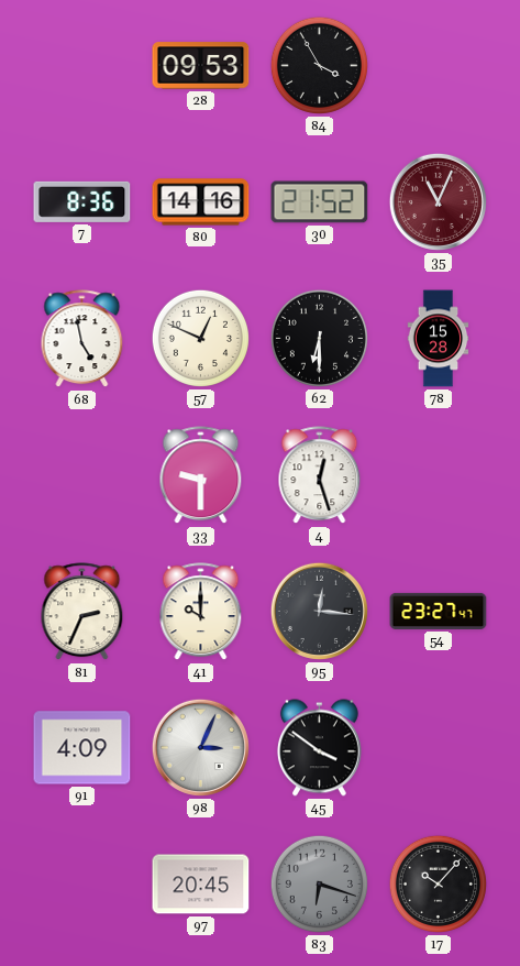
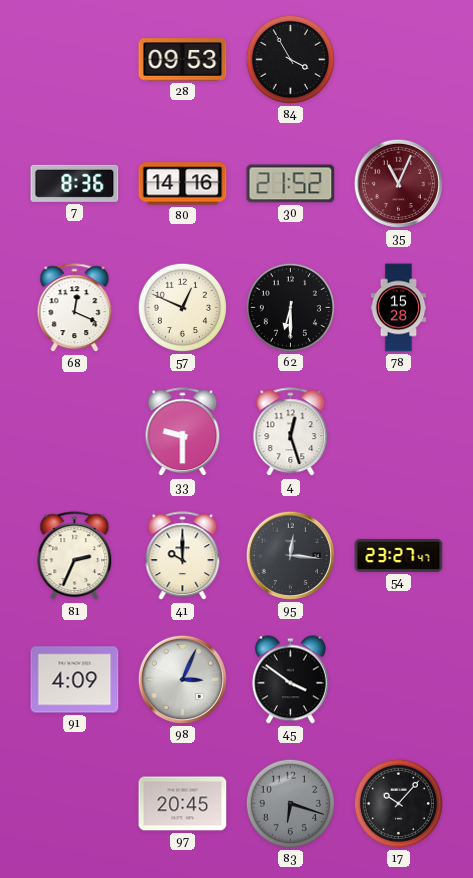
68: 4:58 -> 12:19 (75, 308)
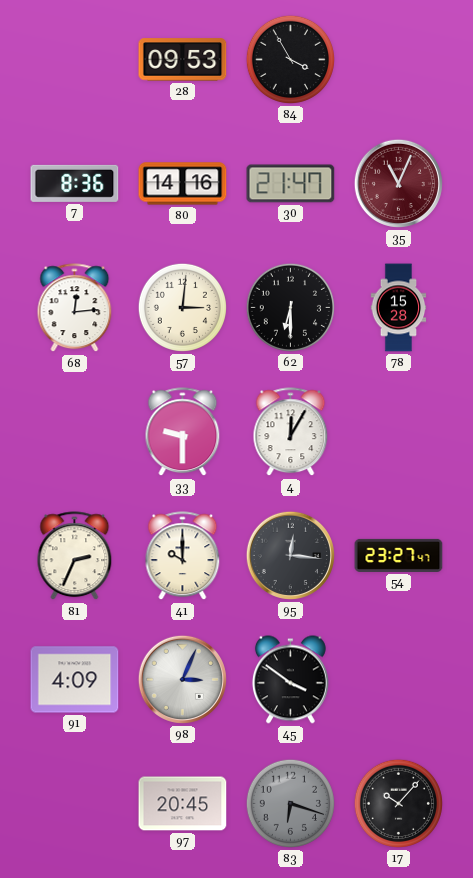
30: 21:52 -> 21:47 (291, 184)
68: 12:19 -> 12:14 (75, 308)
57: 12:49 -> 3:01 (182, 307)
4: 12:27 -> 12:05 (291, 432)
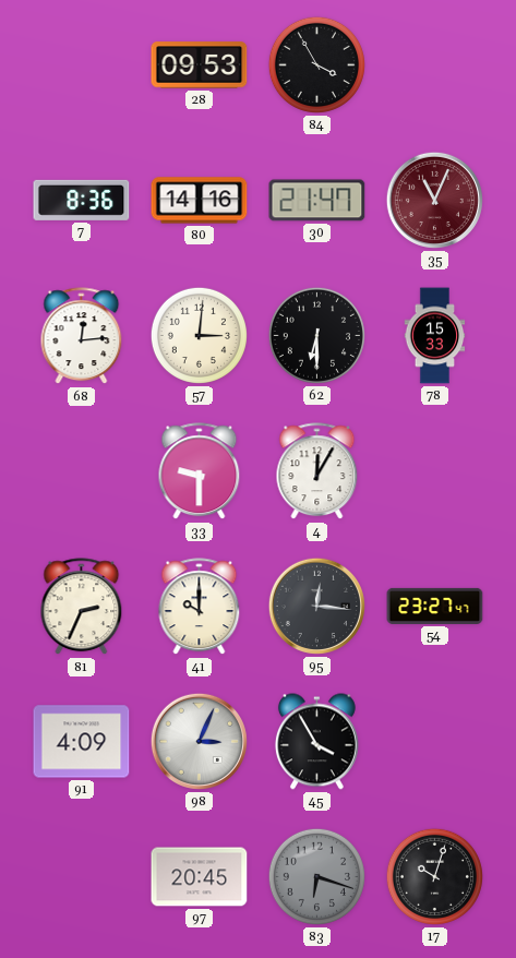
78: 15:28 -> 15:33 (435, 336)
45: 3:51 -> 3:55 (316, 742)
17: 10:07 -> 10:03 (434, 876)
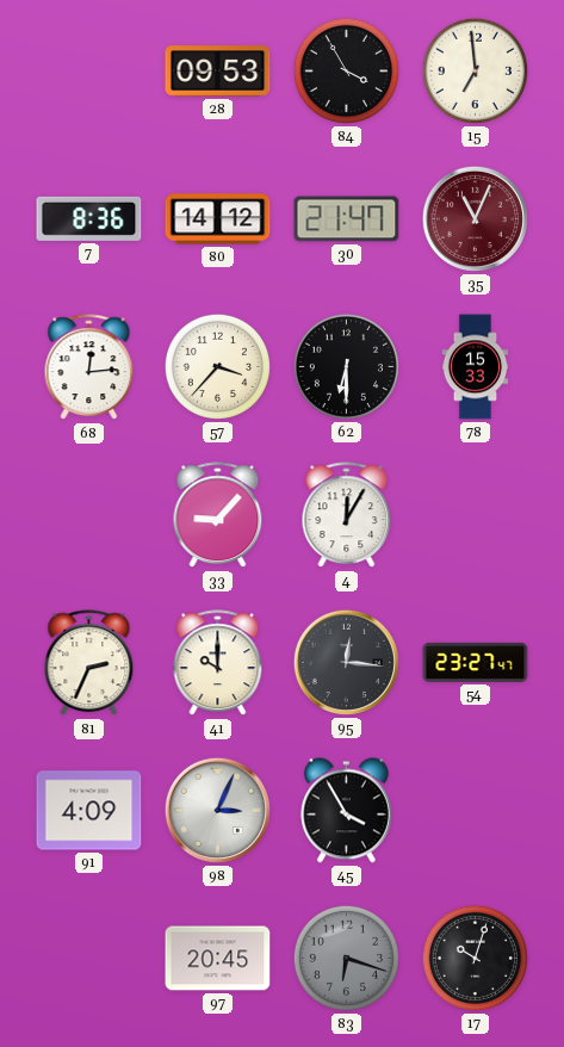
15: none -> 6:59 (475, 70)
80: 14:16 -> 14:12 (218, 219)
57: 3:01 -> 3:37 (217, 366)
33: 9:30 -> 9:07 (218, 515)
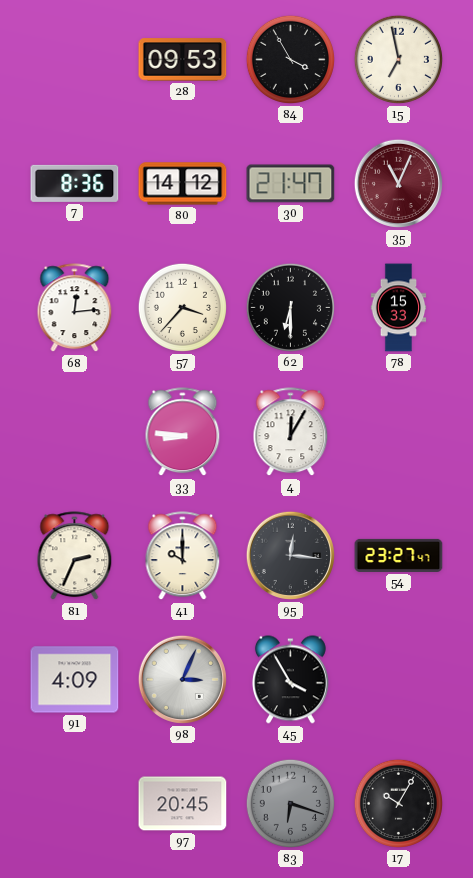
15: 6:59 -> 6:58 (398, 59)
33: 9:07 -> 8:46 (183, 432)
17: 10:03 -> 10:05 (398, 803)
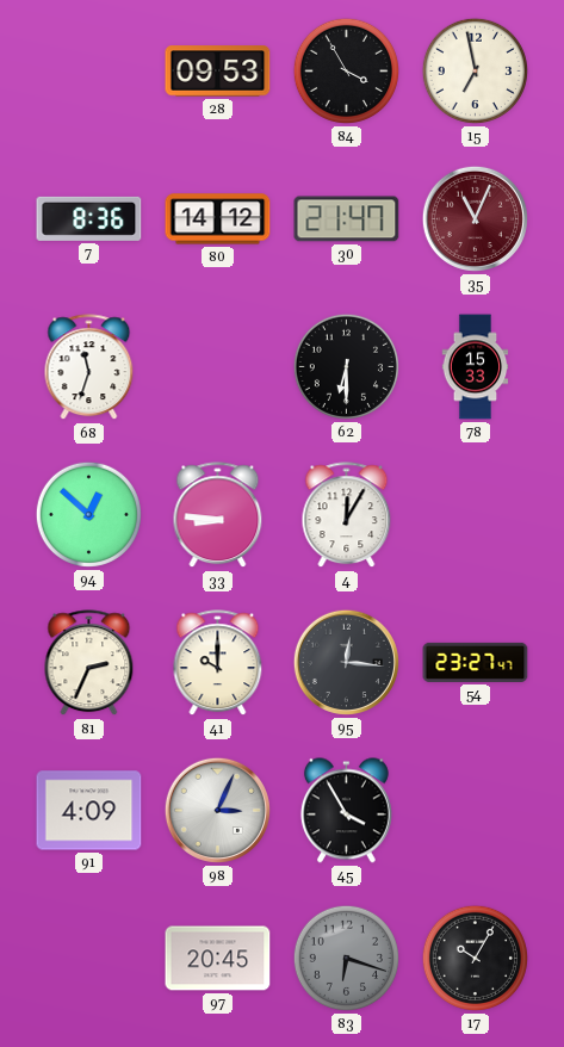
68: 12:14 -> 11:33 (89, 367)
57: 3:37 -> none (182, 307)
94: none -> 12:52 (88, 514)
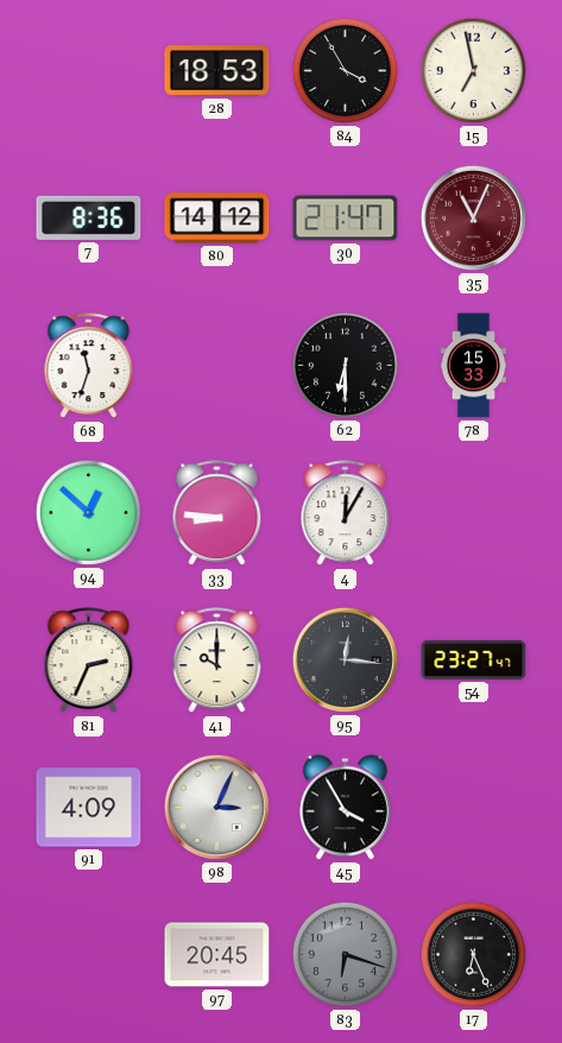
28: 09:53 -> 18:53 (217, 71)
17: 10:05 -> 6:26 (473, 954)
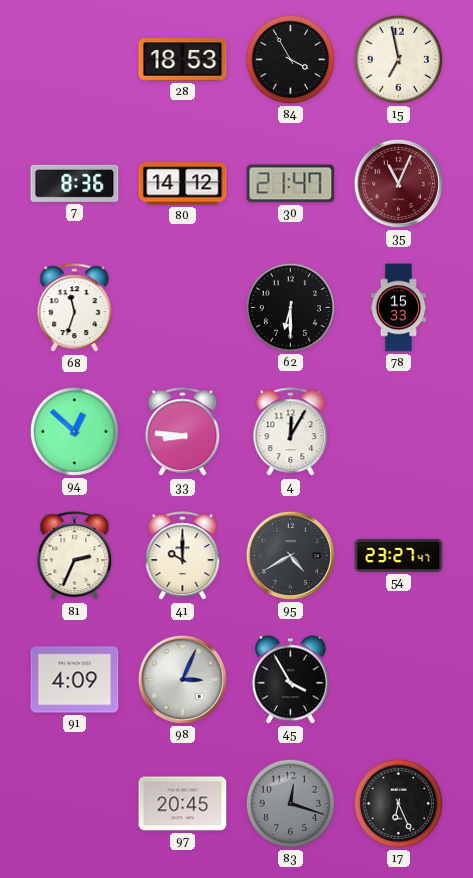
95: 12:16 -> 4:40 (290, 555)
83: 6:18 -> 12:18 (290, 803)
